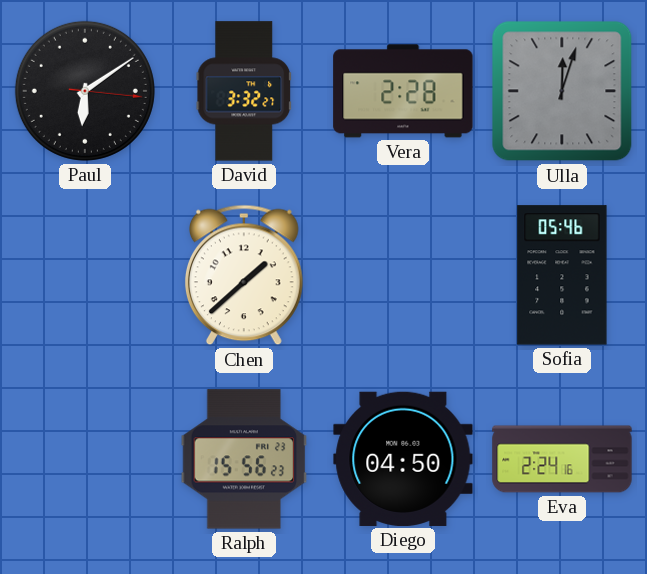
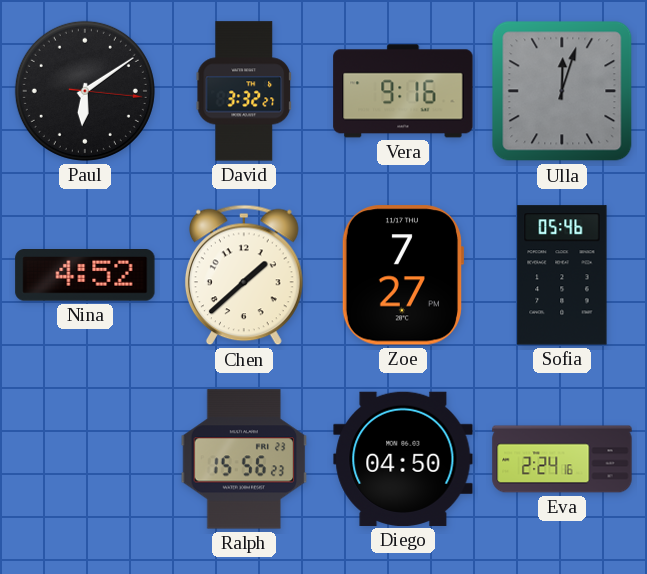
Vera: 2:28 -> 9:16 (403, 91)
Nina: none -> 4:52 (85, 276)
Zoe: none -> 7:27 (403, 275)
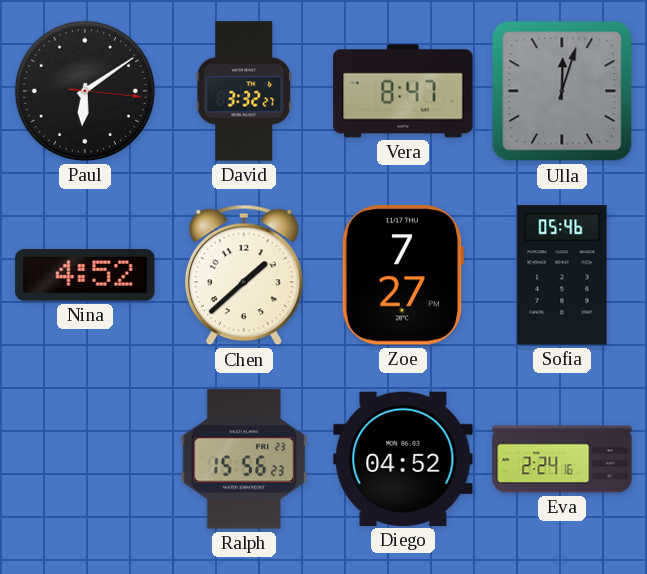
Vera: 9:16 -> 8:47 (403, 91)
Diego: 04:50 -> 04:52 (403, 459)
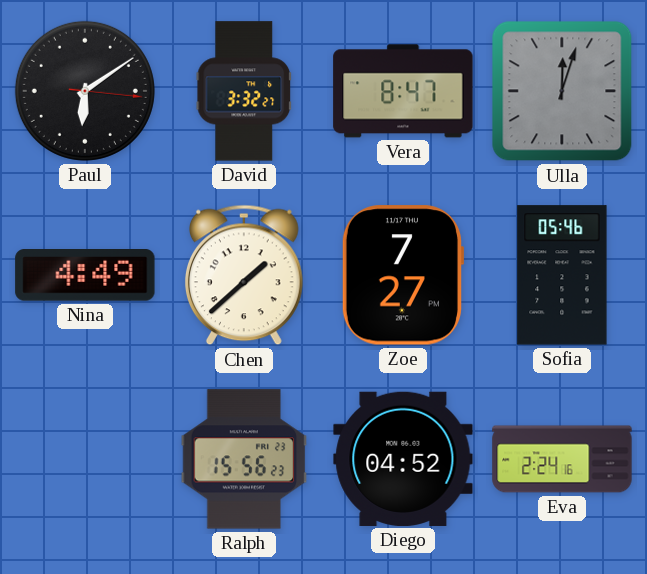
Nina: 4:52 -> 4:49 (85, 276)
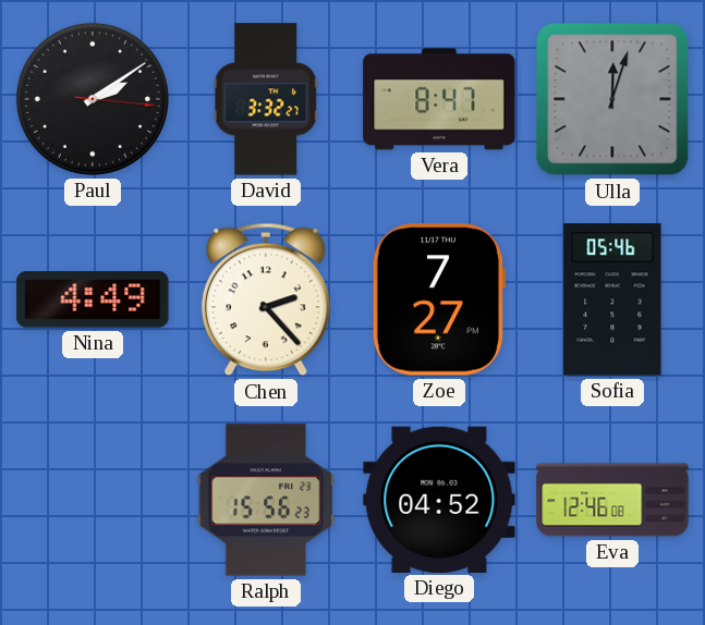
Paul: 6:09 -> 2:09 (93, 99)
Chen: 1:38 -> 2:23 (266, 299)
Eva: 2:24 -> 12:46 (612, 500)
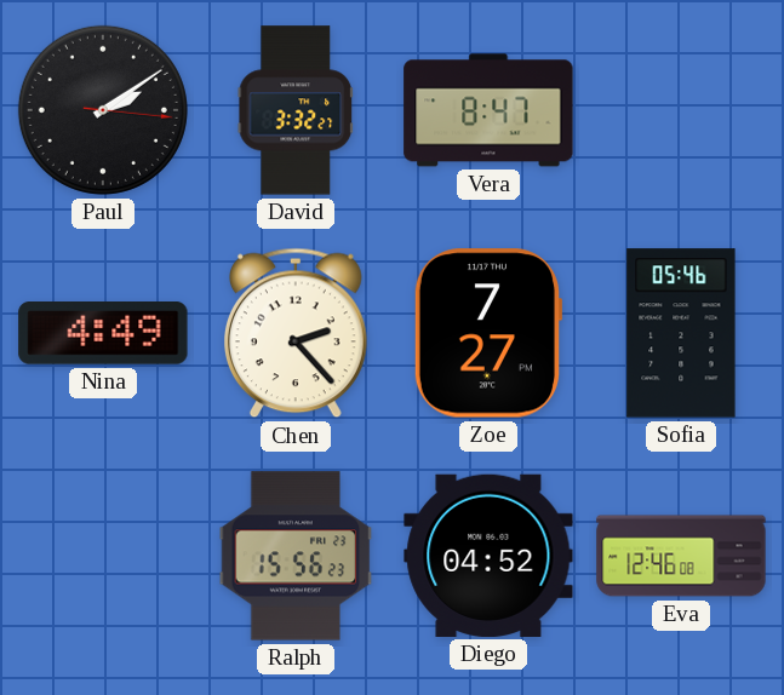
Ulla: 12:03 -> none (612, 99)
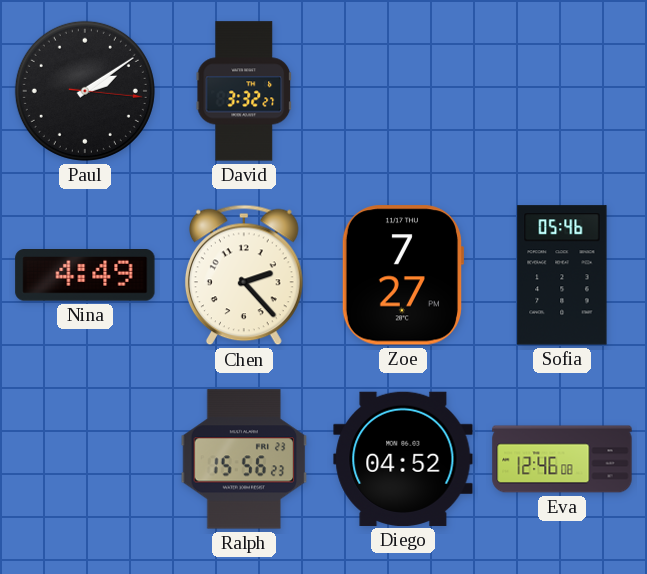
Vera: 8:47 -> none (488, 110)
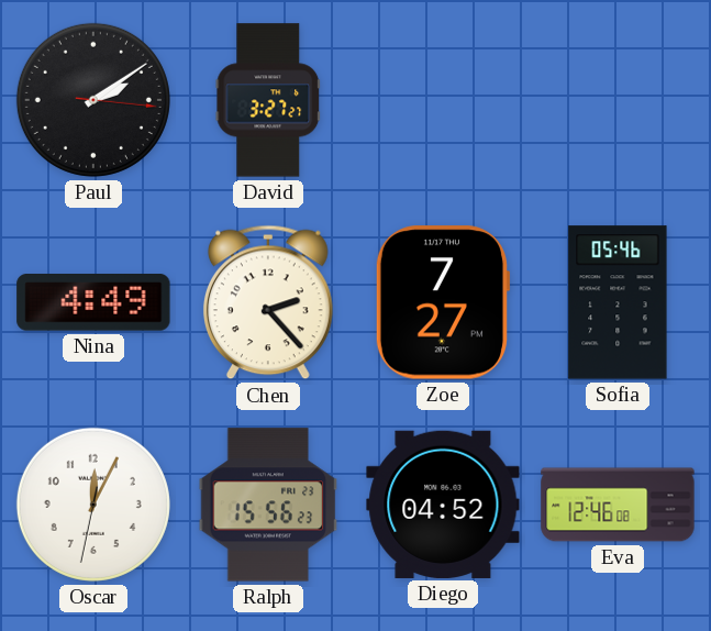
David: 3:32 -> 3:27 (268, 100)
Oscar: none -> 12:04 (93, 505)
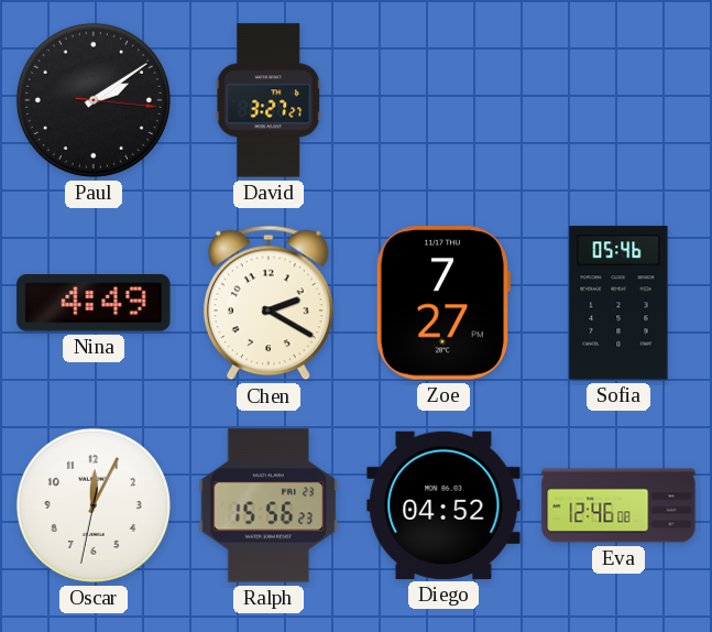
Chen: 2:23 -> 2:20 (269, 303)
